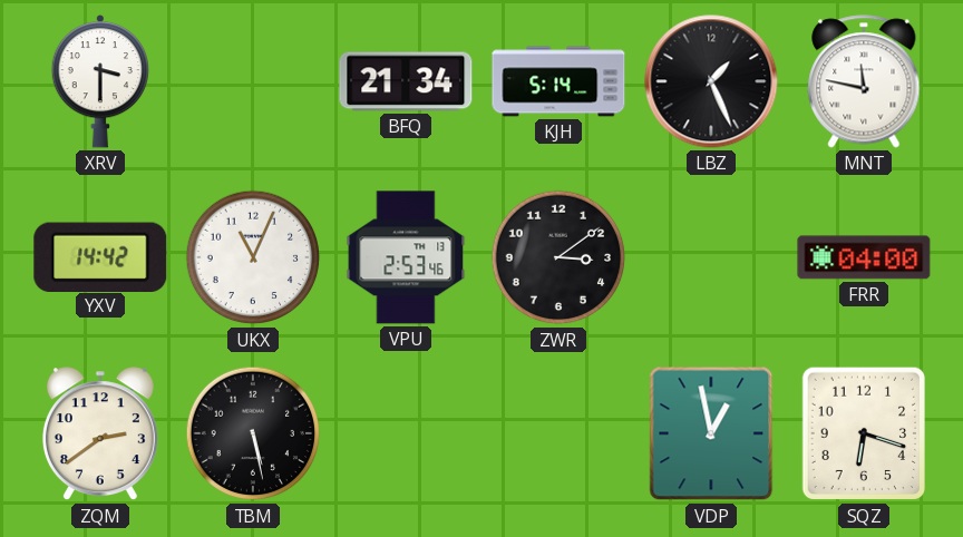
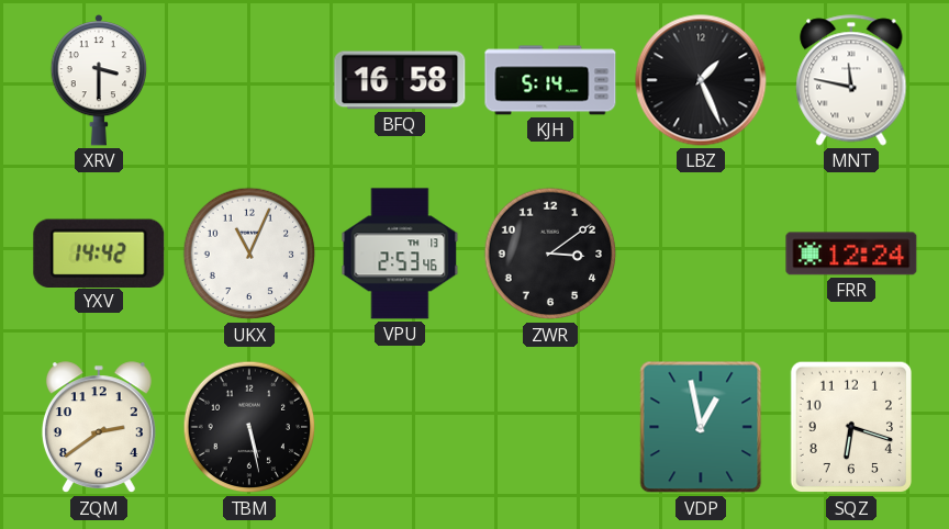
BFQ: 21:34 -> 16:58 (400, 80)
FRR: 04:00 -> 12:24 (851, 254)
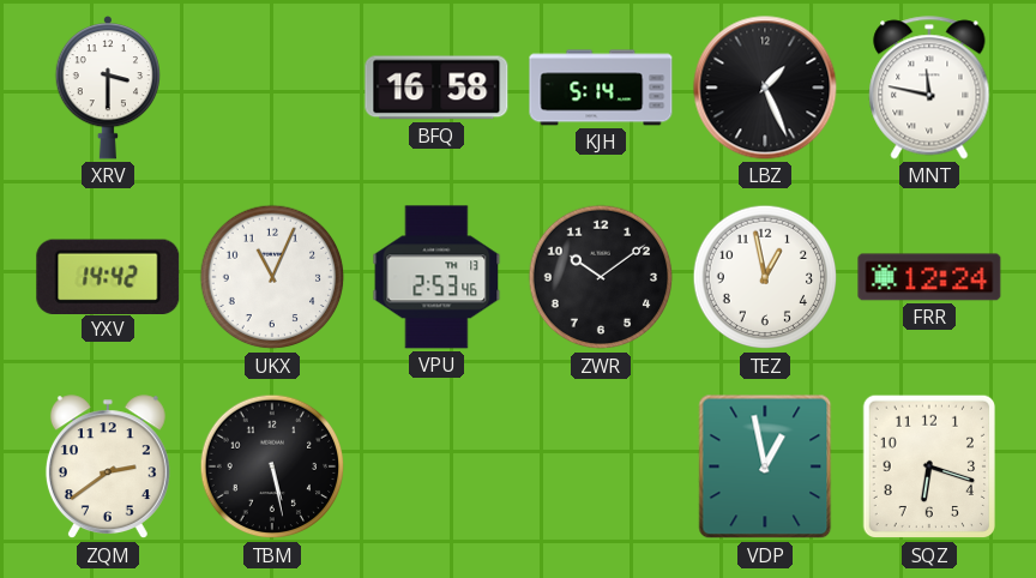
ZWR: 3:09 -> 10:09 (601, 277)
TEZ: none -> 12:58 (765, 277)
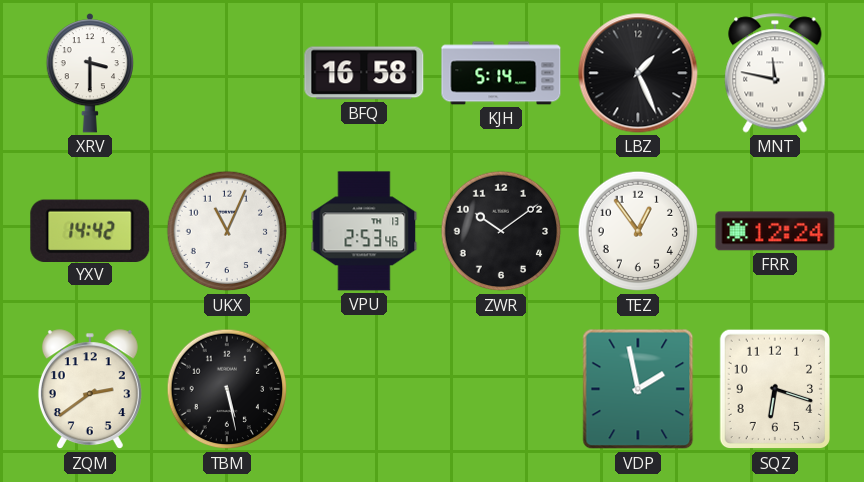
TEZ: 12:58 -> 12:54 (638, 231)
VDP: 12:58 -> 1:58 (638, 389)
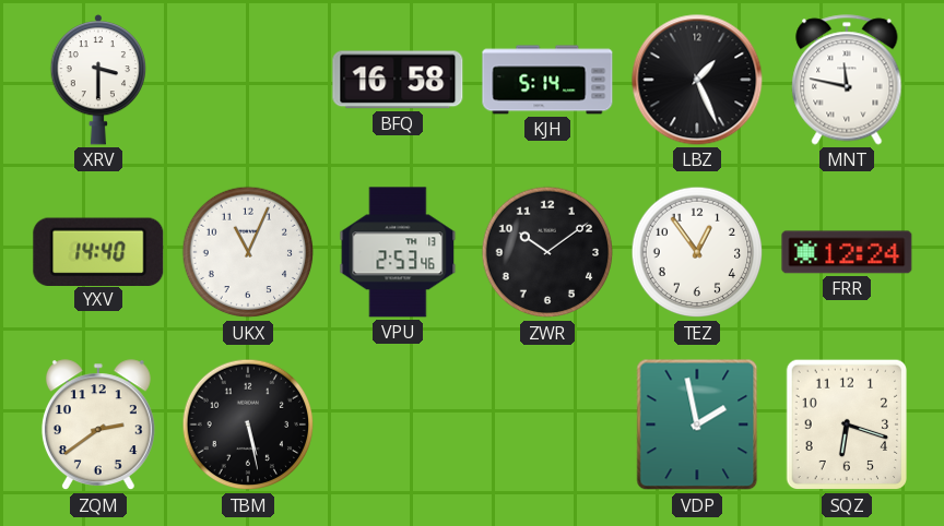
YXV: 14:42 -> 14:40 (98, 251)
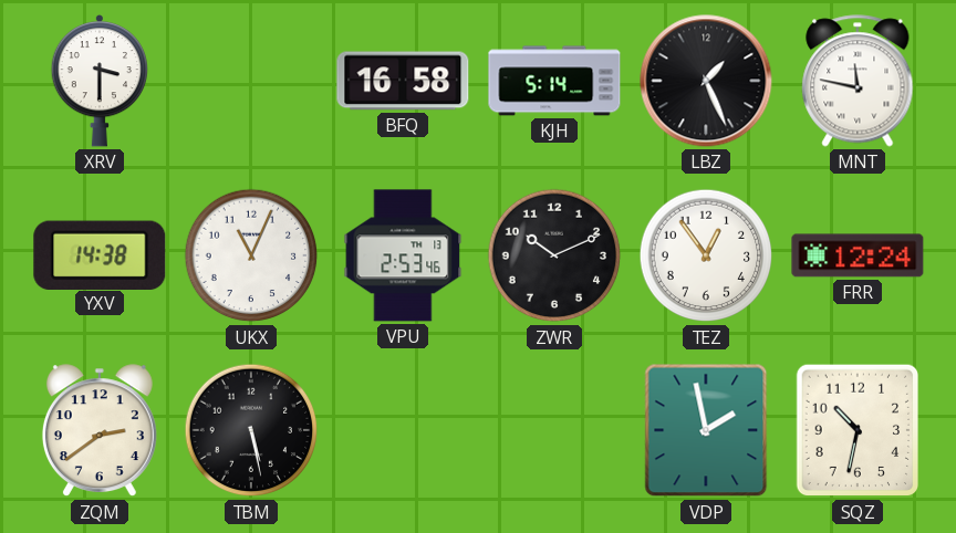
YXV: 14:40 -> 14:38 (100, 254)
ZWR: 10:09 -> 10:11 (554, 255)
SQZ: 6:18 -> 10:32 (856, 430)
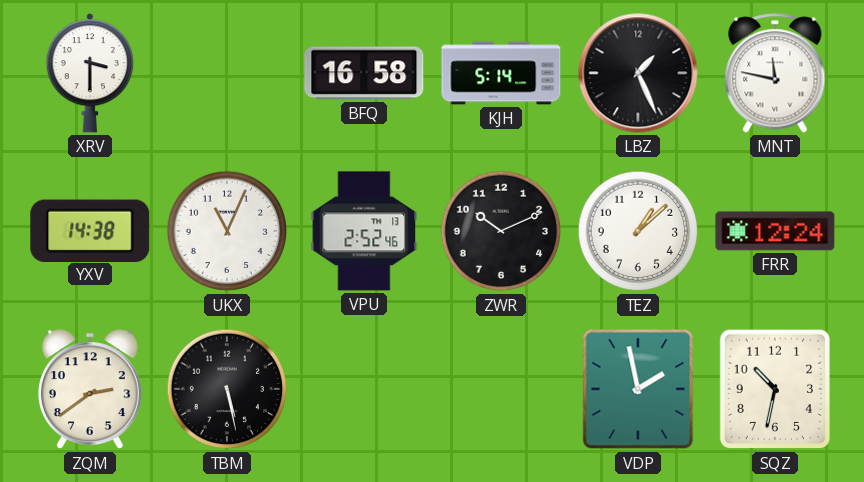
VPU: 2:53 -> 2:52 (364, 231)
TEZ: 12:54 -> 1:08 (638, 231)
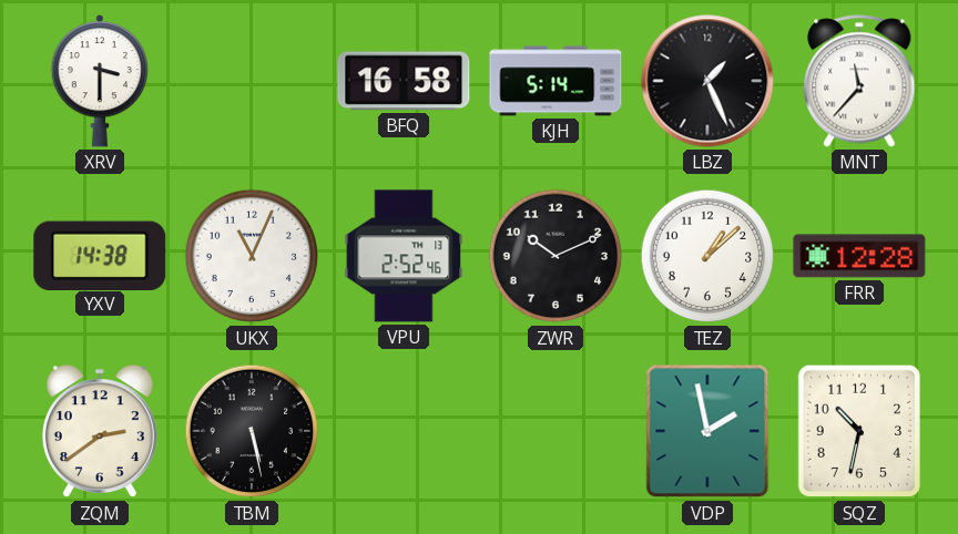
MNT: 11:47 -> 11:37 (859, 81)
FRR: 12:24 -> 12:28 (859, 256)
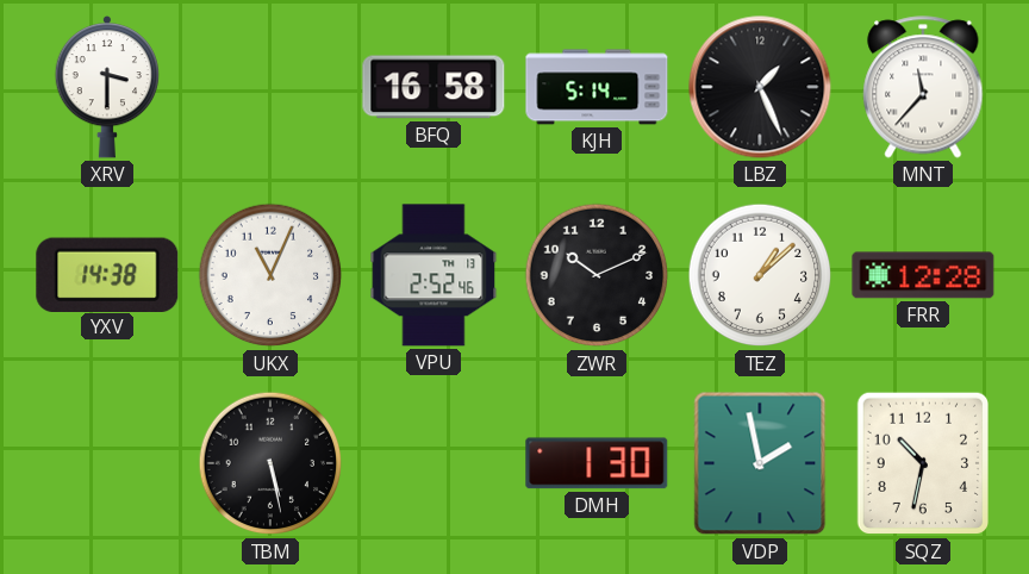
ZQM: 2:39 -> none (100, 432)
DMH: none -> 1:30 (597, 463)
